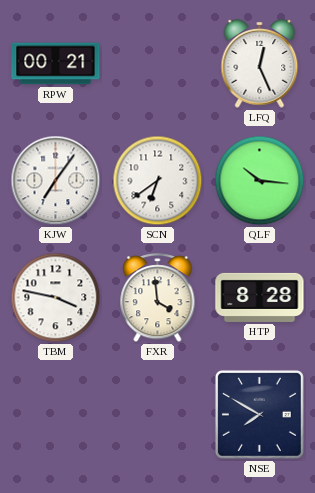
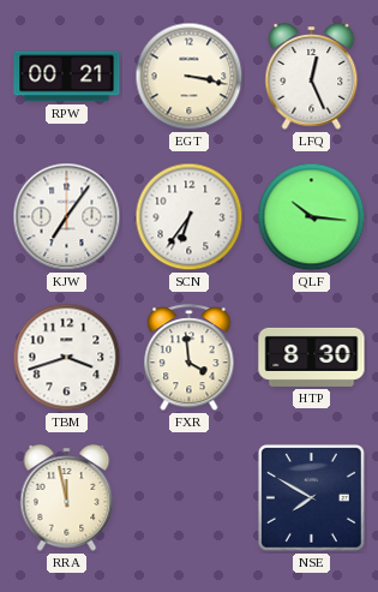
EGT: none -> 3:17 (190, 77)
SCN: 6:39 -> 6:36 (190, 217)
TBM: 3:47 -> 3:42 (67, 358)
HTP: 8:28 -> 8:30 (312, 357)
RRA: none -> 11:58 (67, 498)
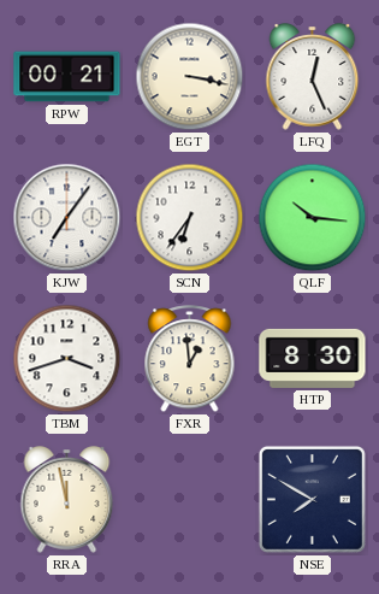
FXR: 3:59 -> 12:59 (190, 359)
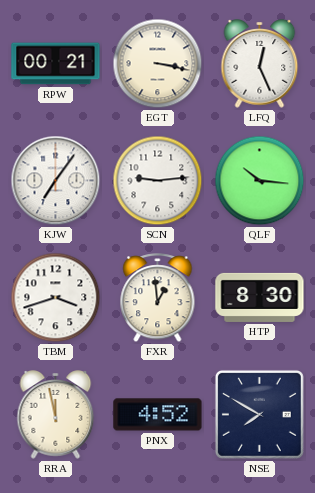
SCN: 6:36 -> 9:14 (158, 181)
PNX: none -> 4:52 (158, 415)
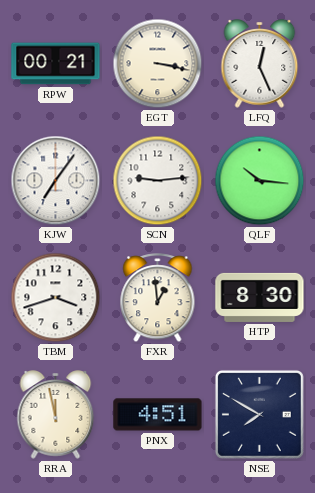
PNX: 4:52 -> 4:51 (158, 415)
